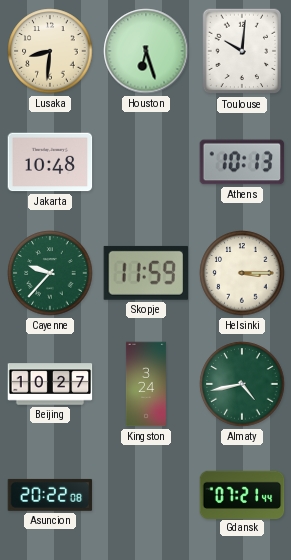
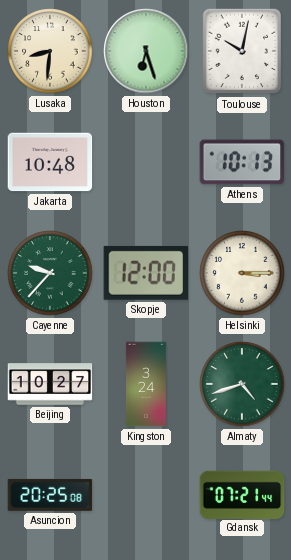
Toulouse: 10:01 -> 10:02 (242, 51)
Skopje: 11:59 -> 12:00 (145, 273)
Almaty: 4:43 -> 4:42 (242, 384)
Asuncion: 20:22 -> 20:25 (50, 495)
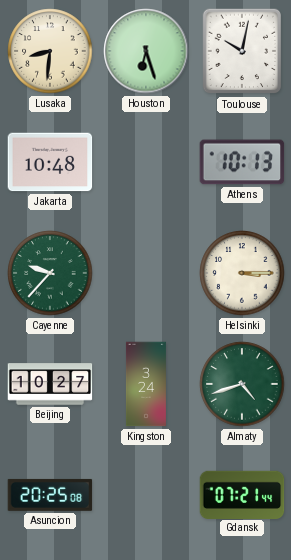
Skopje: 12:00 -> none (145, 273)
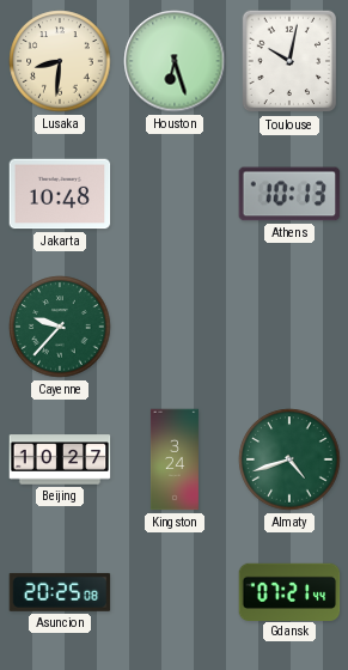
Helsinki: 3:15 -> none (242, 273)
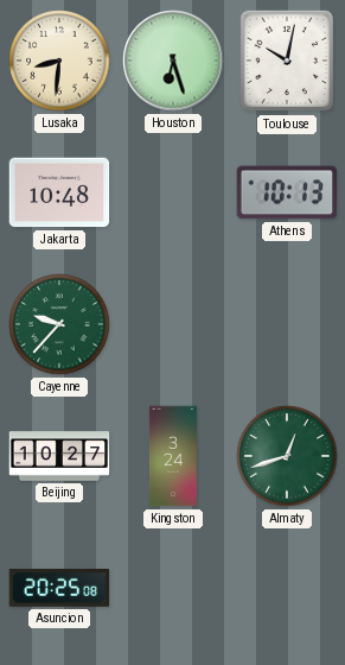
Almaty: 4:42 -> 12:42 (287, 456)
Gdansk: 07:21 -> none (289, 591)
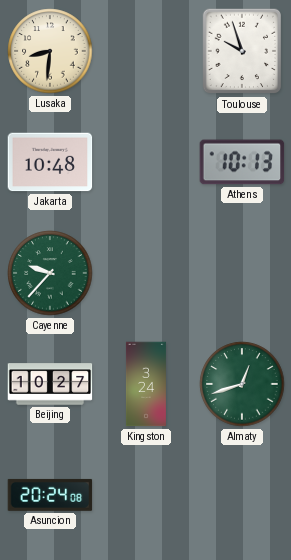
Houston: 6:27 -> none (173, 61)
Toulouse: 10:02 -> 9:57 (242, 51)
Asuncion: 20:25 -> 20:24 (50, 495)
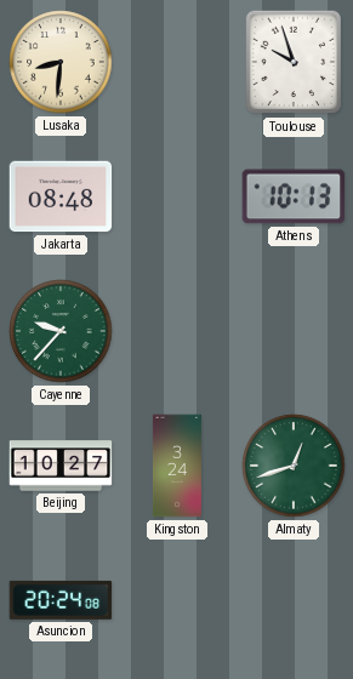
Jakarta: 10:48 -> 08:48 (61, 196)
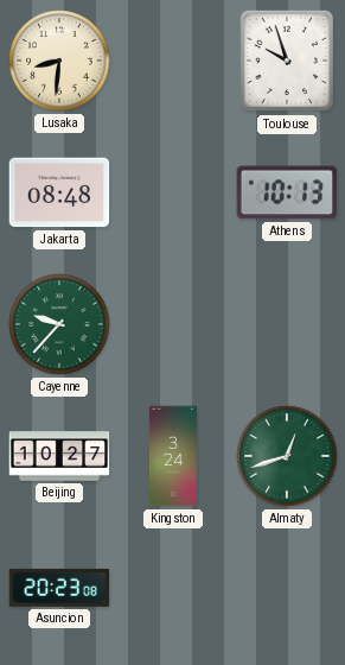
Asuncion: 20:24 -> 20:23 (59, 588)
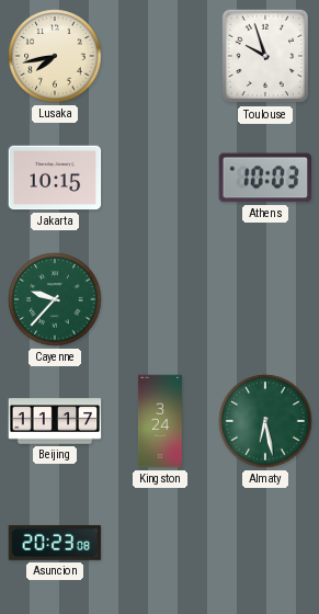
Lusaka: 8:31 -> 7:43 (55, 56)
Jakarta: 08:48 -> 10:15 (55, 178)
Athens: 10:13 -> 10:03 (265, 178)
Beijing: 10:27 -> 11:17 (55, 421)
Almaty: 12:42 -> 6:28 (265, 421)
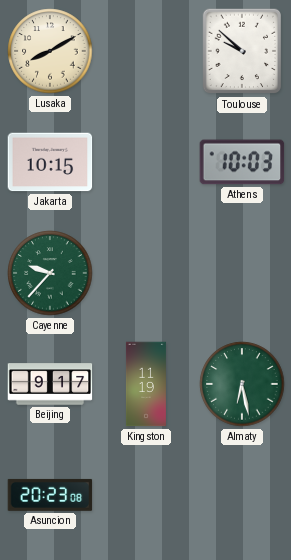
Lusaka: 7:43 -> 8:10 (50, 51)
Toulouse: 9:57 -> 9:52 (242, 51)
Beijing: 11:17 -> 9:17 (50, 384)
Kingston: 3:24 -> 11:19 (146, 384)
